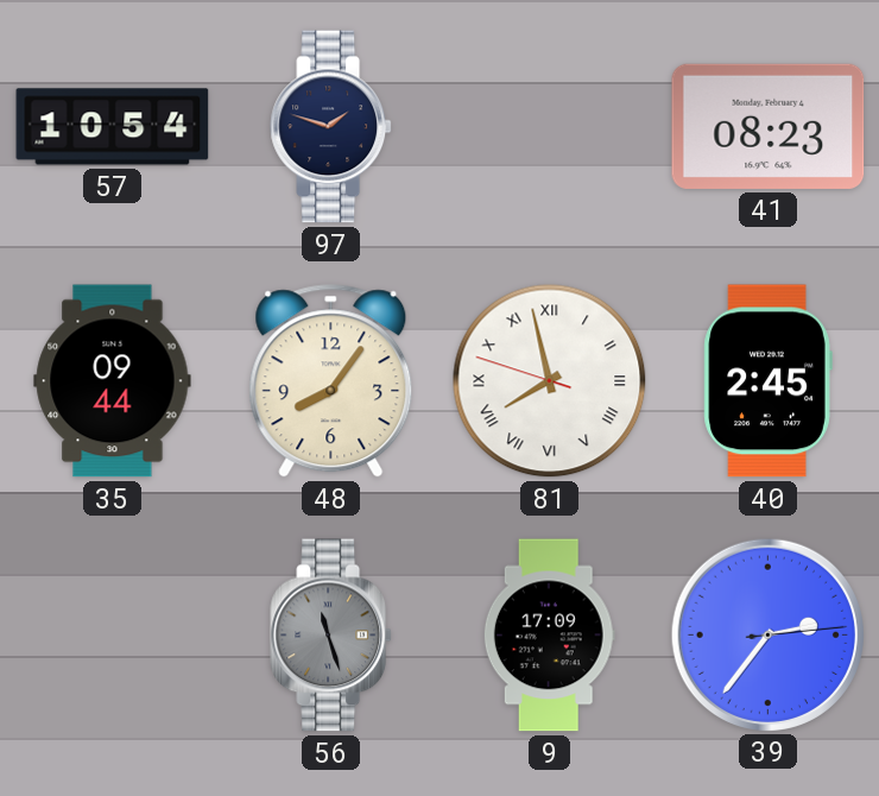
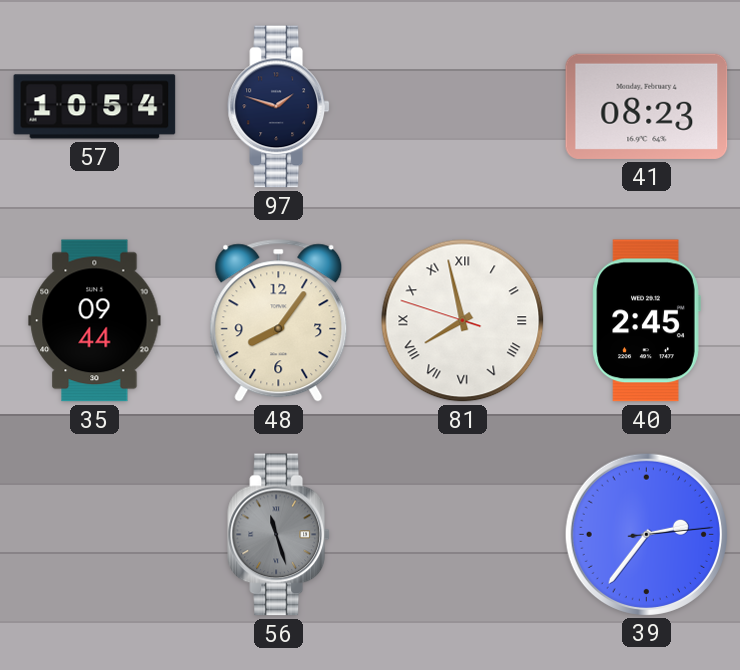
9: 17:09 -> none (549, 636)
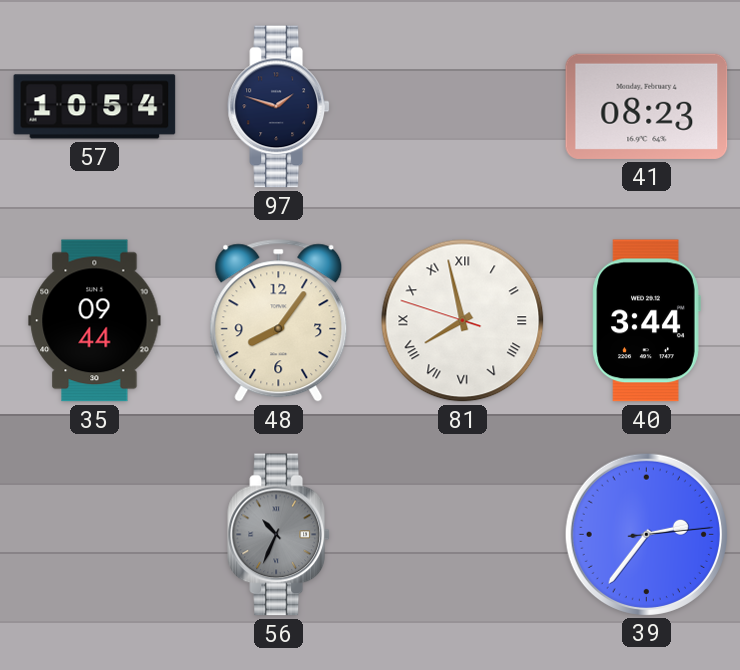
40: 2:45 -> 3:44 (646, 321)
56: 11:27 -> 10:34 (278, 535)
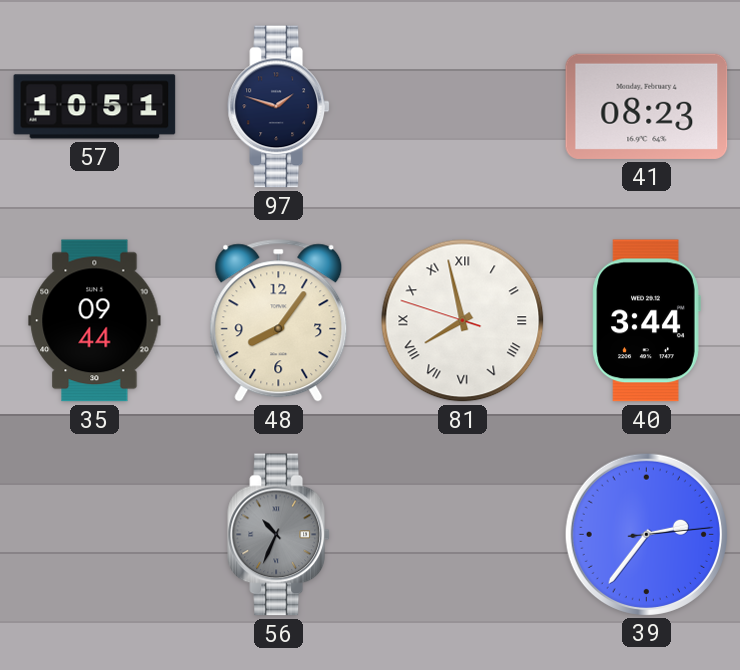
57: 10:54 -> 10:51 (95, 107)
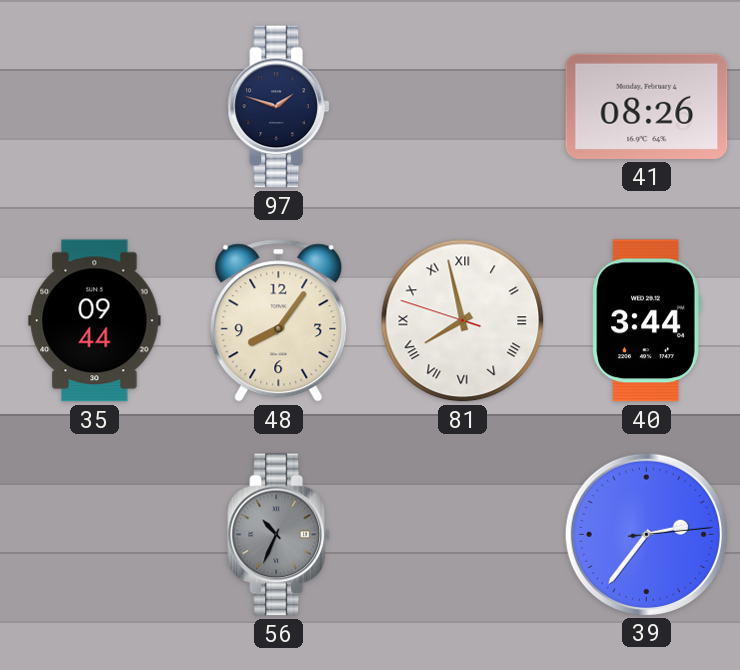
57: 10:51 -> none (95, 107)
41: 08:23 -> 08:26 (647, 106)
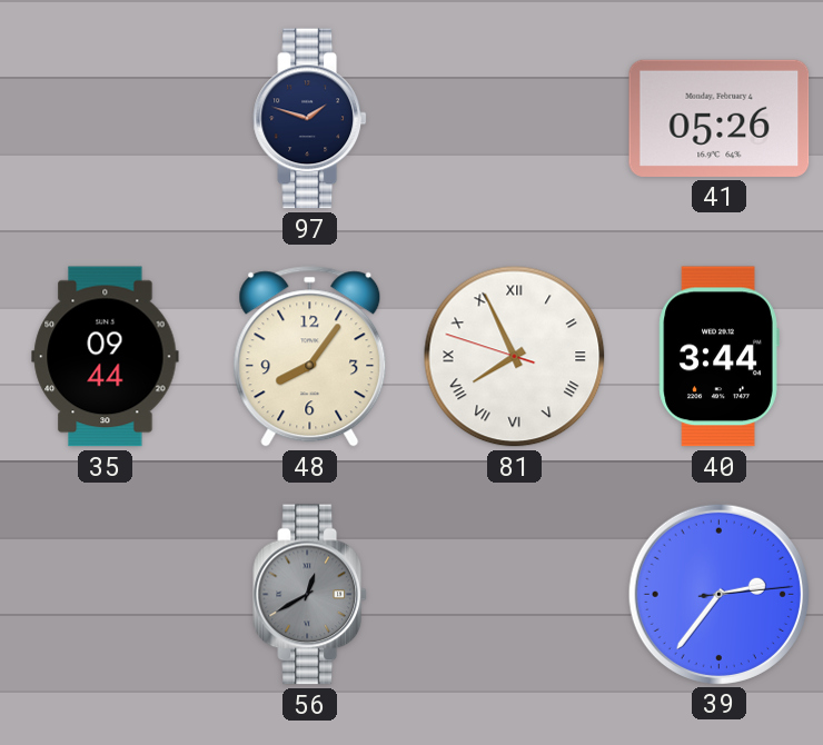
41: 08:26 -> 05:26 (720, 118)
81: 7:57 -> 7:55 (515, 357)
56: 10:34 -> 12:40 (309, 595)
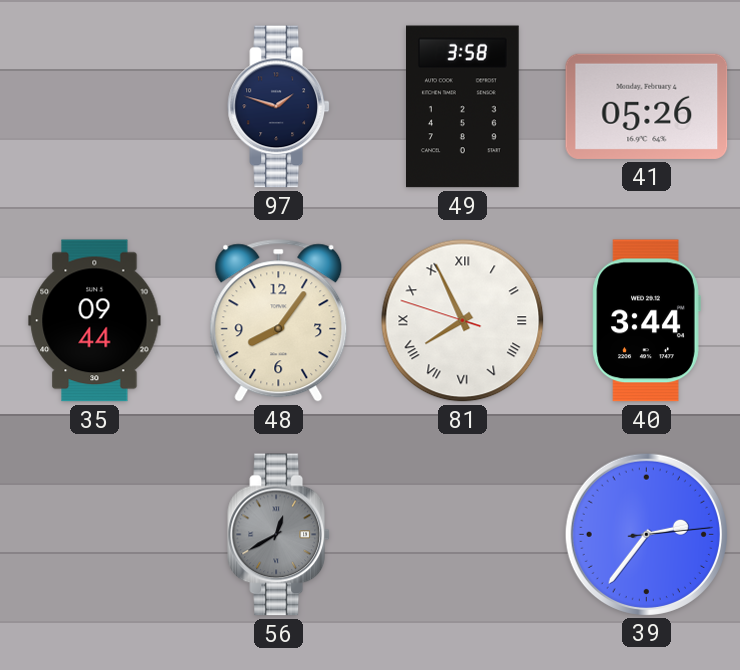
49: none -> 3:58 (463, 107)
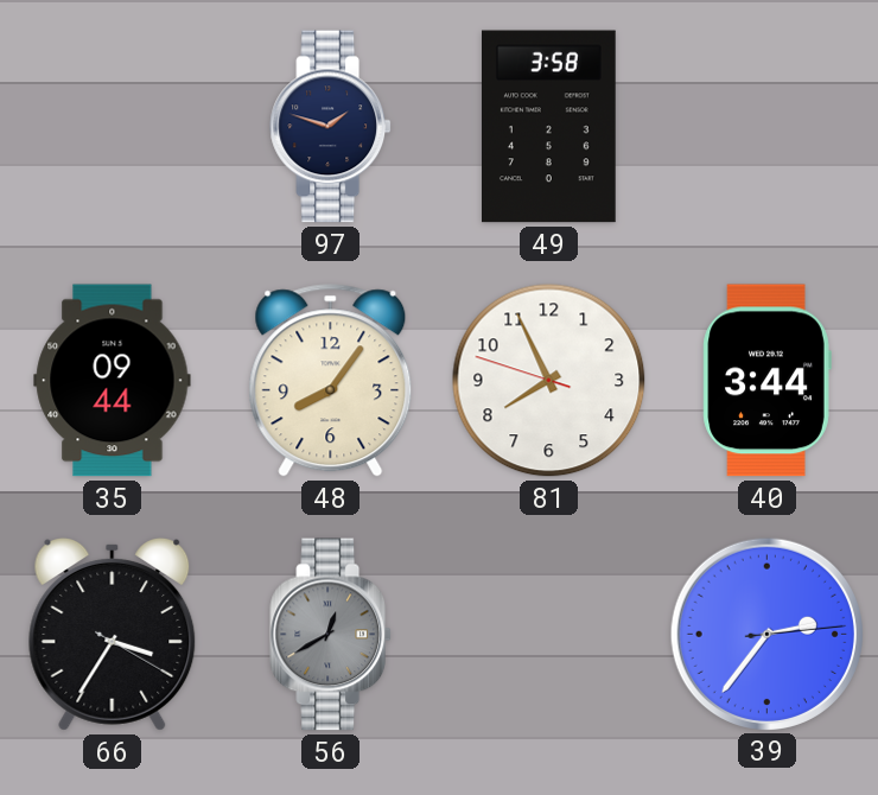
41: 05:26 -> none (647, 106)
81 numerals: Roman -> Arabic (549, 381)
66: none -> 3:35 (113, 635)
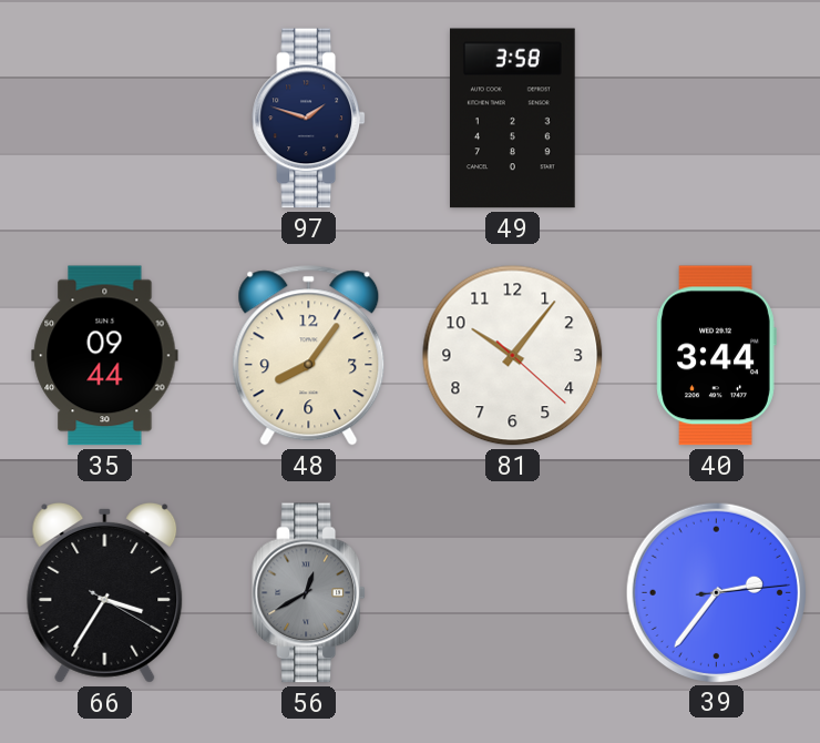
81: 7:55 -> 10:06 (513, 356)
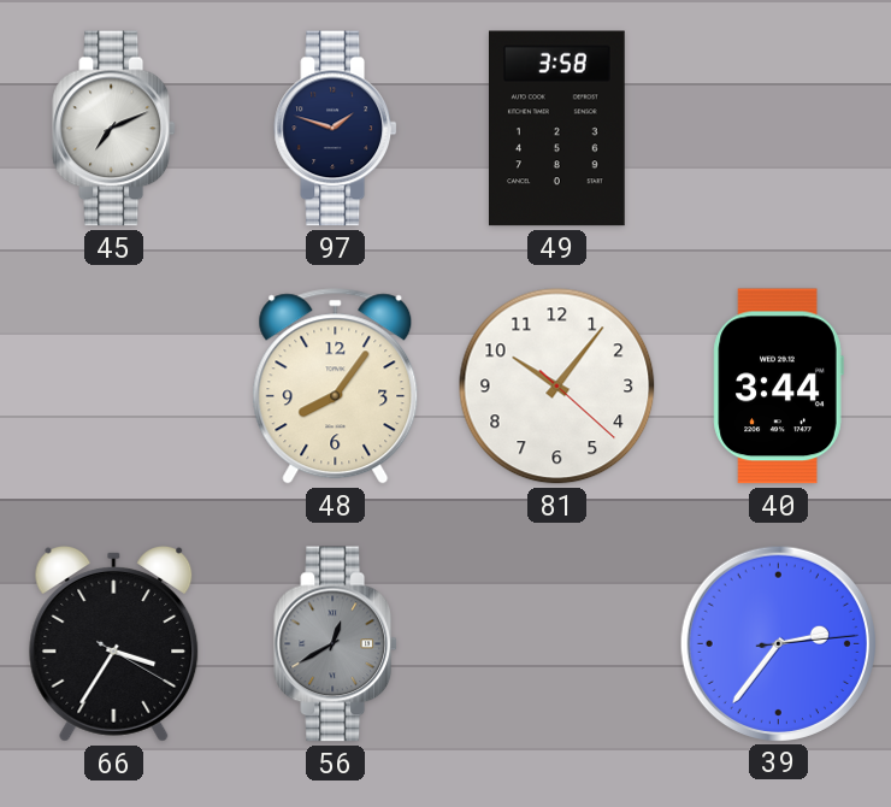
45: none -> 7:11 (113, 129)
35: 09:44 -> none (105, 356)
